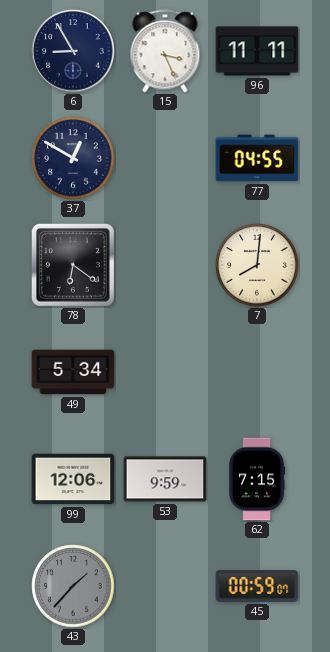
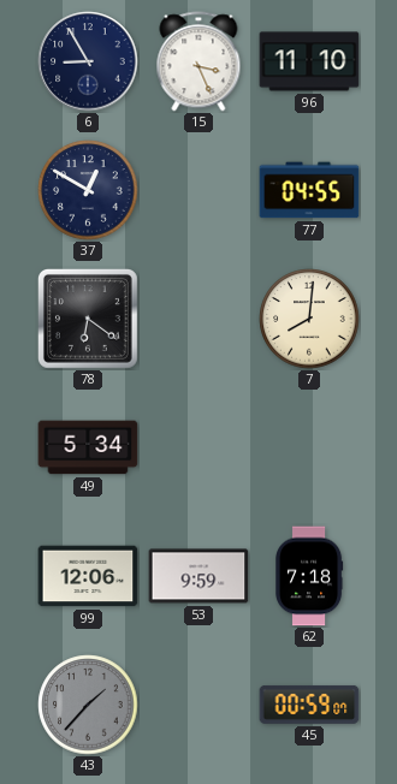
96: 11:11 -> 11:10 (309, 61)
62: 7:15 -> 7:18 (309, 576)
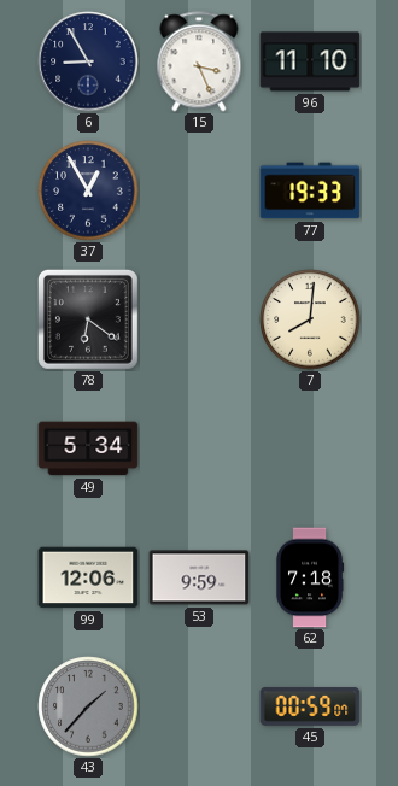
37: 12:50 -> 12:55 (88, 190)
77: 04:55 -> 19:33 (310, 190)
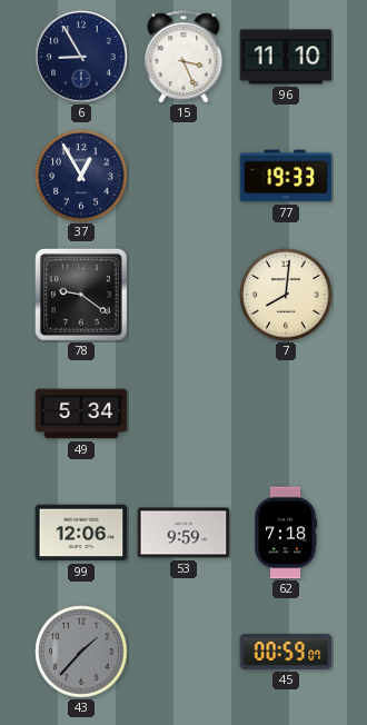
78: 6:21 -> 9:21 (81, 295)
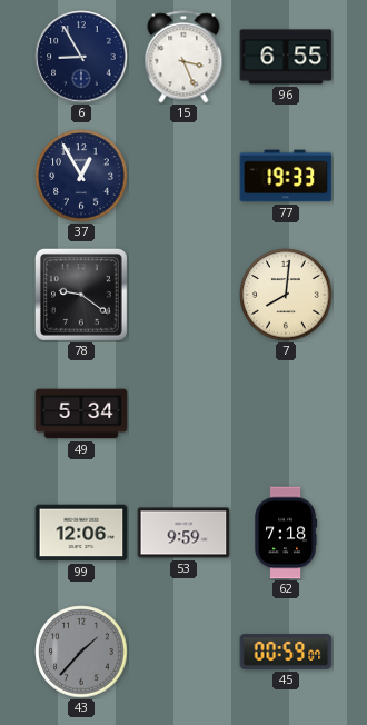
96: 11:10 -> 6:55 (286, 57)
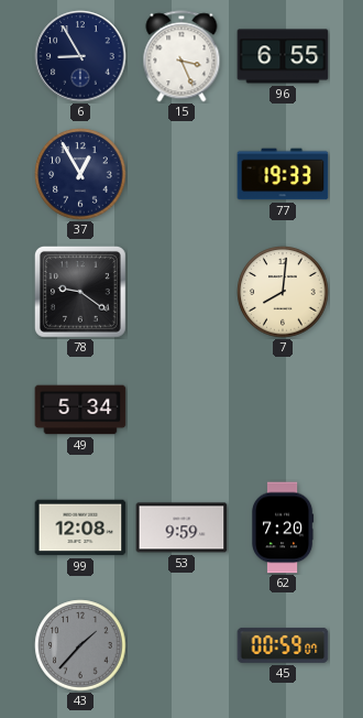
99: 12:06 -> 12:08 (80, 527)
62: 7:18 -> 7:20 (283, 527)
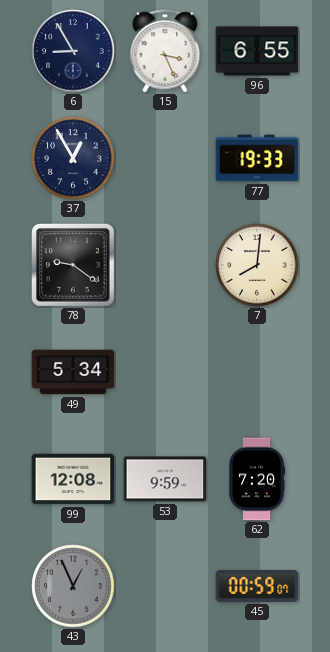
43: 1:37 -> 12:56 (73, 586)
